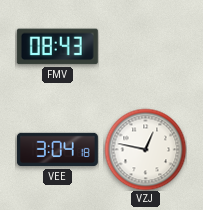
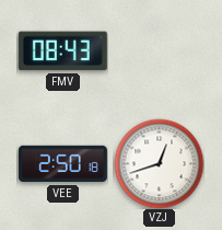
VEE: 3:04 -> 2:50 (62, 164)
VZJ: 12:47 -> 12:42 (159, 163)
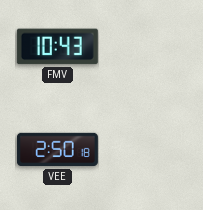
FMV: 08:43 -> 10:43 (57, 47)
VZJ: 12:42 -> none (159, 163)
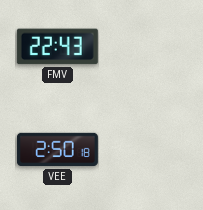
FMV: 10:43 -> 22:43 (57, 47)
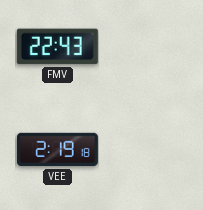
VEE: 2:50 -> 2:19 (57, 150)
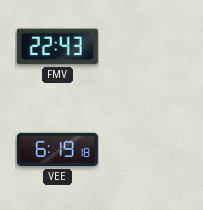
VEE: 2:19 -> 6:19 (57, 150)
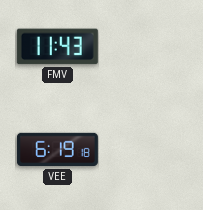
FMV: 22:43 -> 11:43 (57, 47)
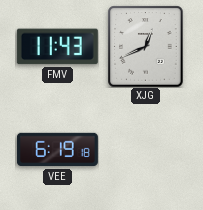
XJG: none -> 12:41 (146, 46)
